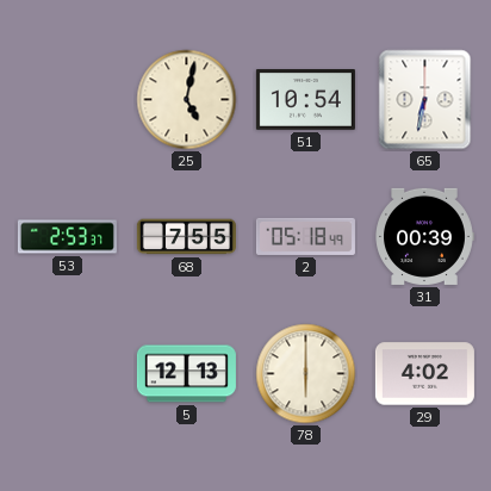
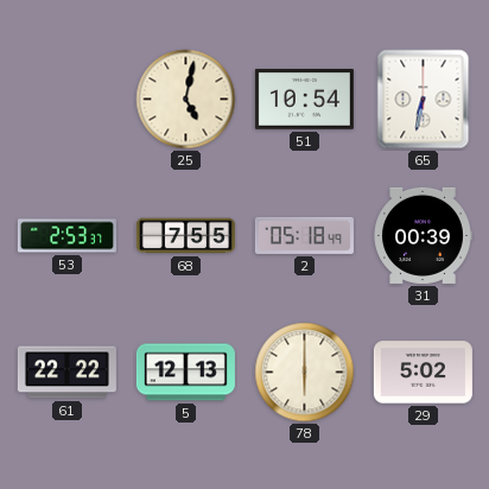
61: none -> 22:22 (66, 373)
29: 4:02 -> 5:02 (423, 373)
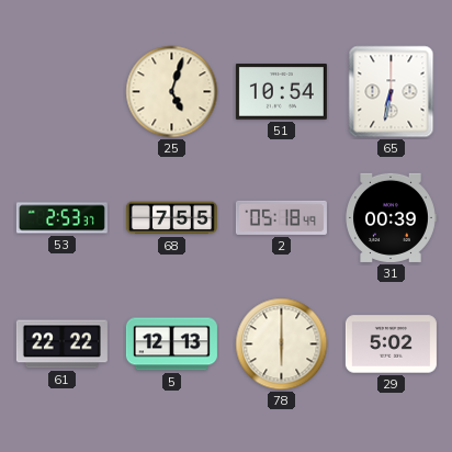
25: 5:02 -> 5:03 (172, 92)
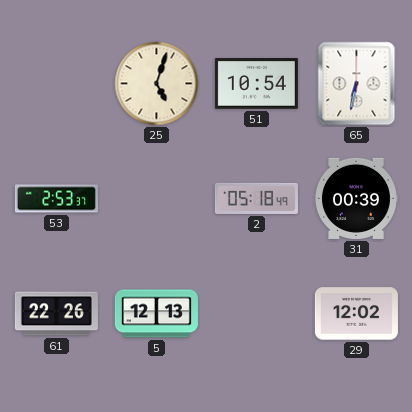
68: 7:55 -> none (171, 218)
61: 22:22 -> 22:26 (56, 314)
78: 6:00 -> none (282, 344)
29: 5:02 -> 12:02 (356, 314)
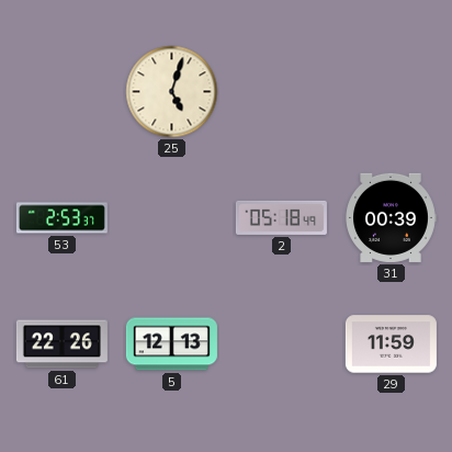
51: 10:54 -> none (256, 84)
65: 6:32 -> none (357, 84)
29: 12:02 -> 11:59 (391, 344)
